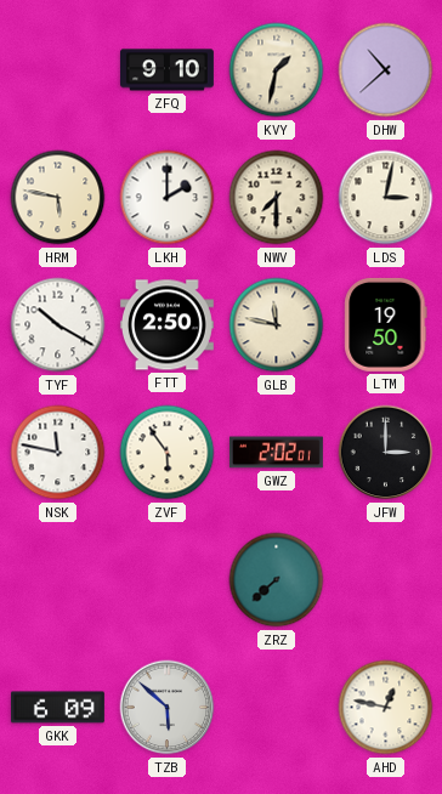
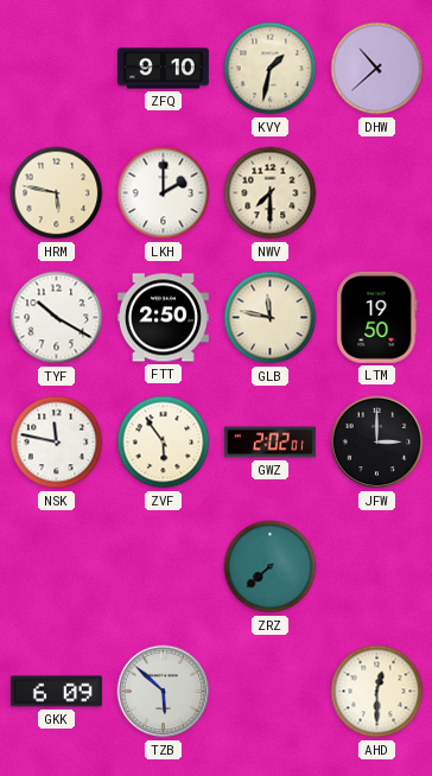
LDS: 3:02 -> none (386, 198)
AHD: 12:47 -> 12:30 (377, 692)
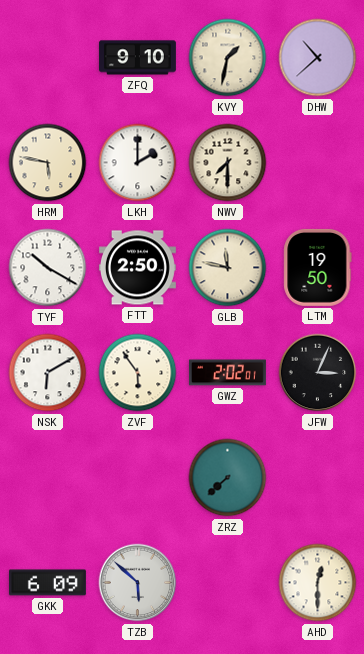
NSK: 11:47 -> 6:10 (48, 373)
JFW: 3:00 -> 3:04 (318, 373)
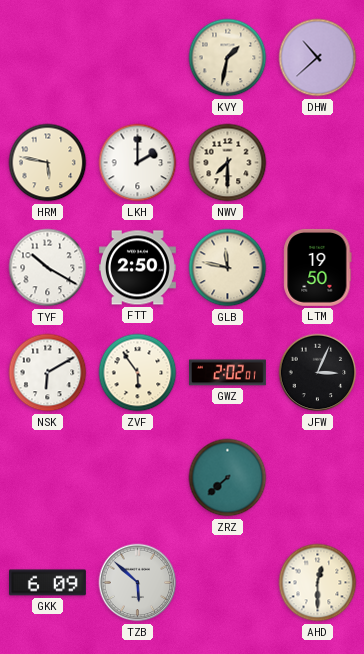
ZFQ: 9:10 -> none (137, 58)
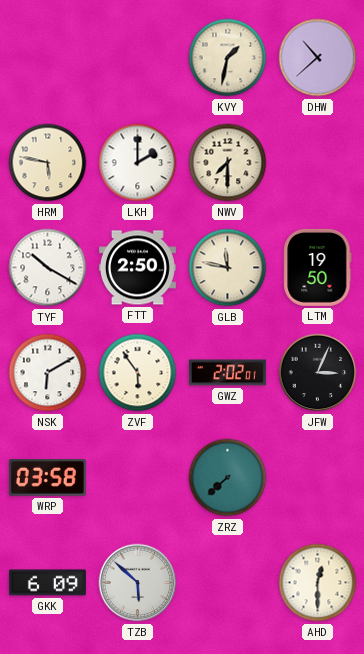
WRP: none -> 03:58 (47, 478)
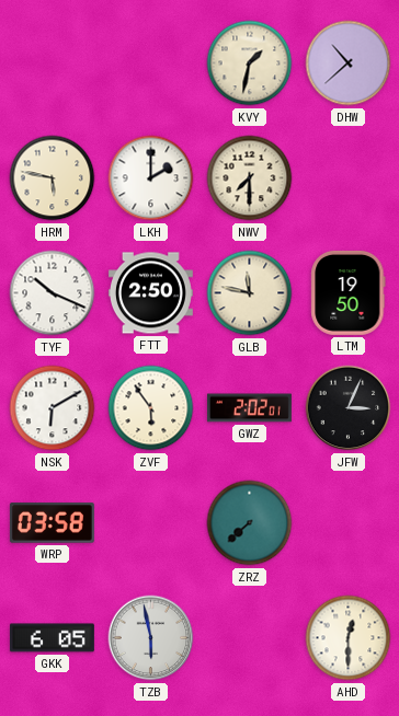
TYF: 10:20 -> 10:19 (53, 293)
GKK: 6:09 -> 6:05 (52, 638)
TZB: 5:52 -> 5:58 (151, 638)
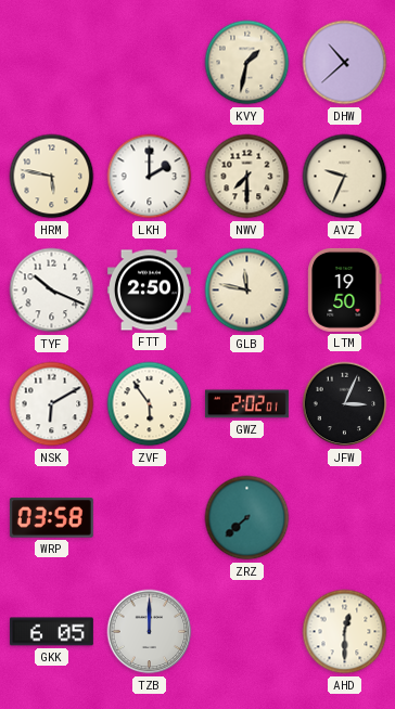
AVZ: none -> 9:34 (345, 177)
TZB: 5:58 -> 12:00 (150, 632)
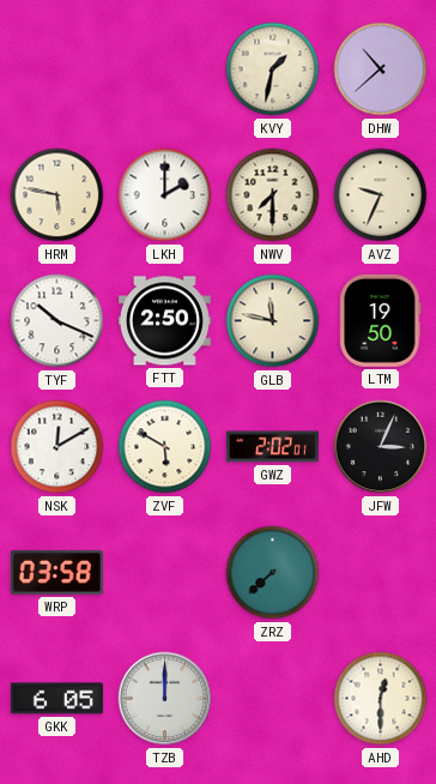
NSK: 6:10 -> 12:10 (57, 447)
ZVF: 5:54 -> 5:50 (165, 447)
